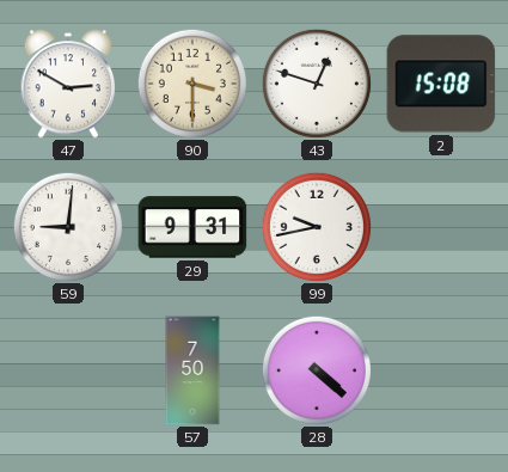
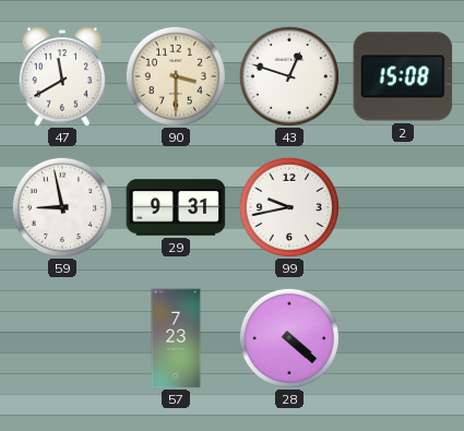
47: 2:50 -> 11:40 (62, 76)
59: 9:01 -> 8:58 (62, 207)
57: 7:50 -> 7:23 (176, 338)
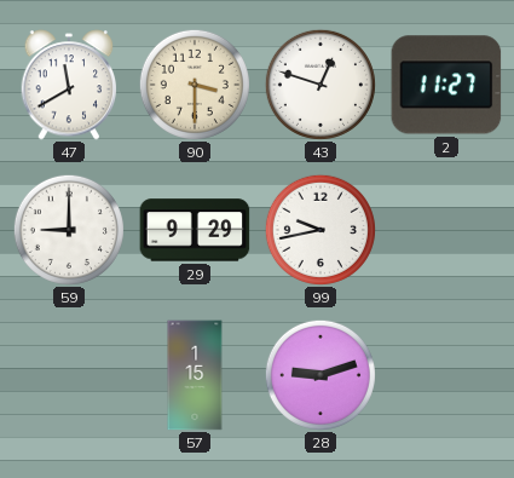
2: 15:08 -> 11:27 (446, 85)
59: 8:58 -> 9:00 (69, 230)
29: 9:31 -> 9:29 (195, 230)
57: 7:23 -> 1:15 (195, 375)
28: 4:22 -> 9:12 (320, 375)
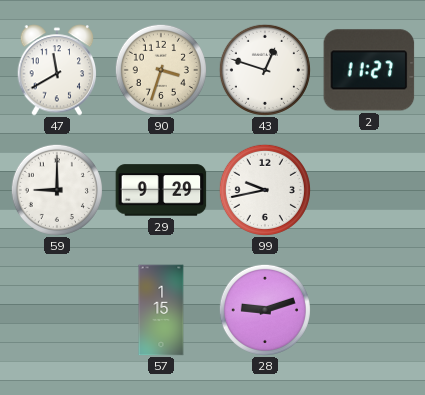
90: 3:30 -> 3:33 (161, 70)
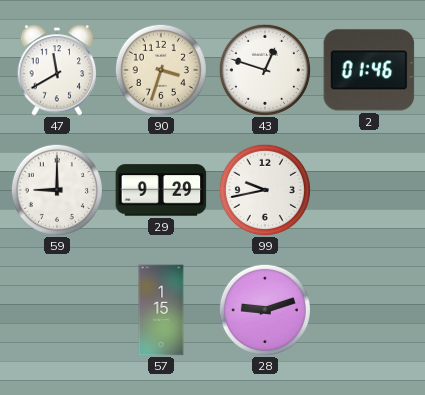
2: 11:27 -> 01:46 (369, 70)
